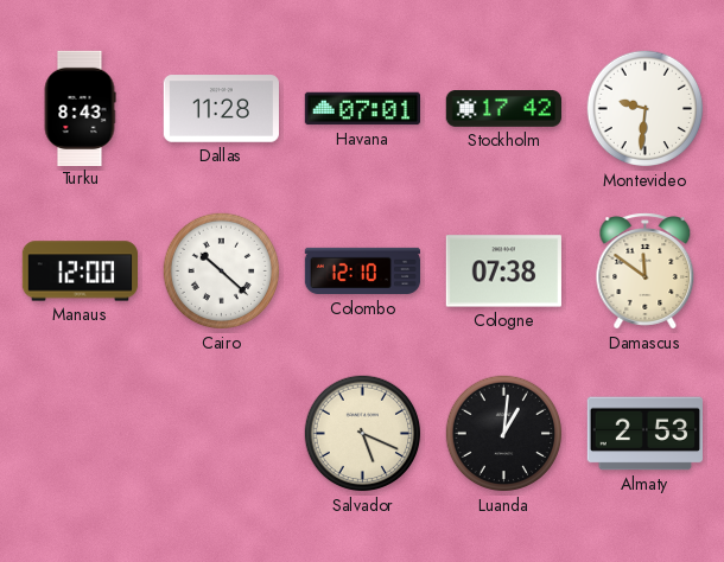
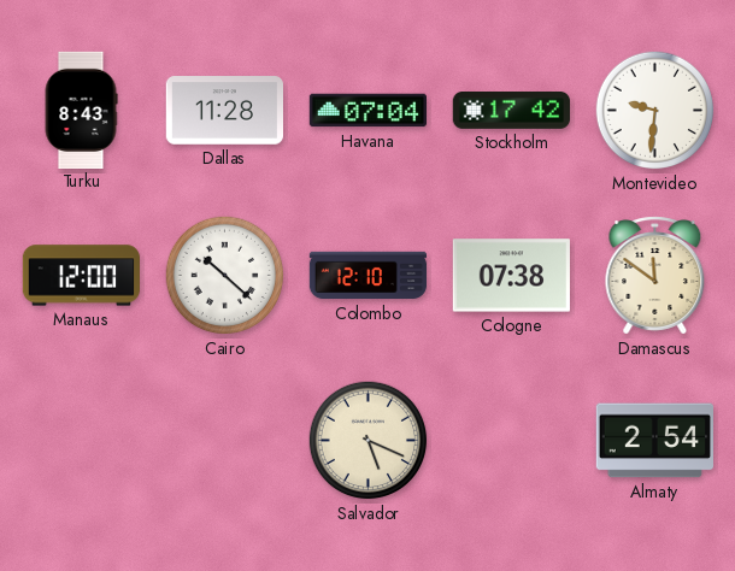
Havana: 07:01 -> 07:04 (367, 111)
Luanda: 1:01 -> none (504, 434)
Almaty: 2:53 -> 2:54 (654, 441)
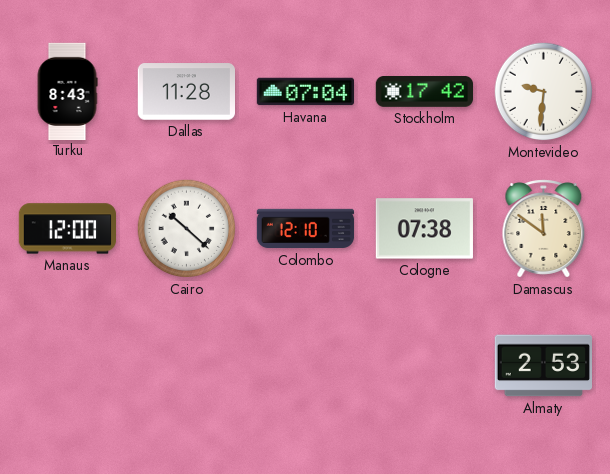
Salvador: 5:19 -> none (369, 441)
Almaty: 2:54 -> 2:53 (543, 366)
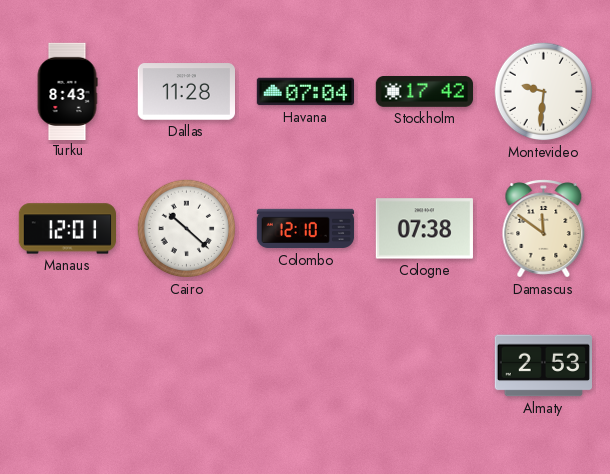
Manaus: 12:00 -> 12:01 (67, 229)
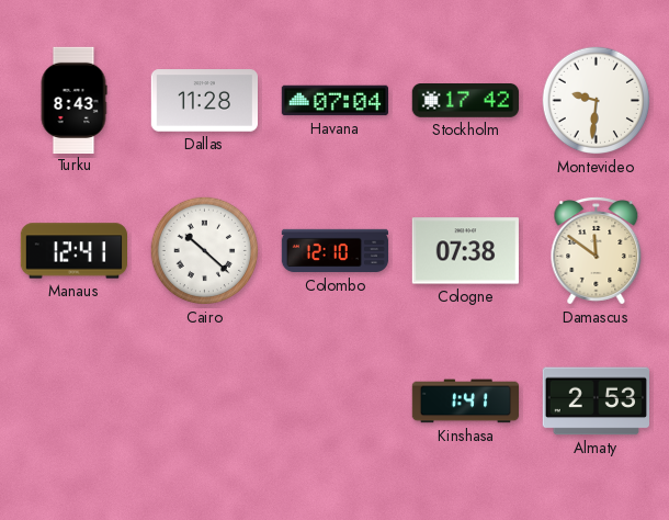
Manaus: 12:01 -> 12:41 (73, 251)
Kinshasa: none -> 1:41 (466, 402)
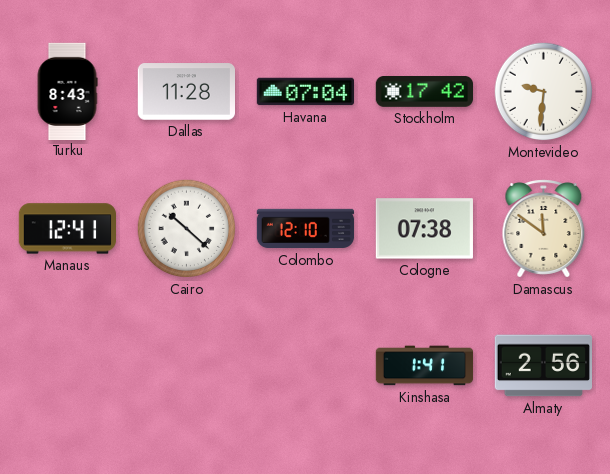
Almaty: 2:53 -> 2:56 (543, 366)
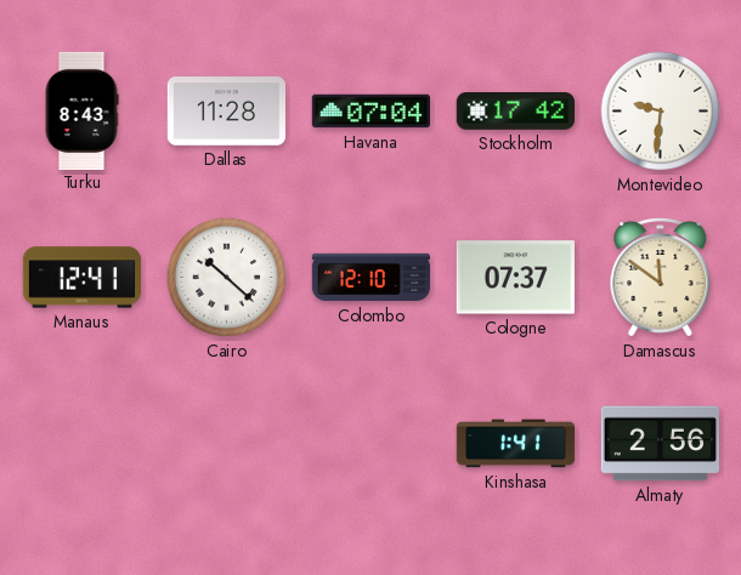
Cologne: 07:38 -> 07:37 (515, 278)
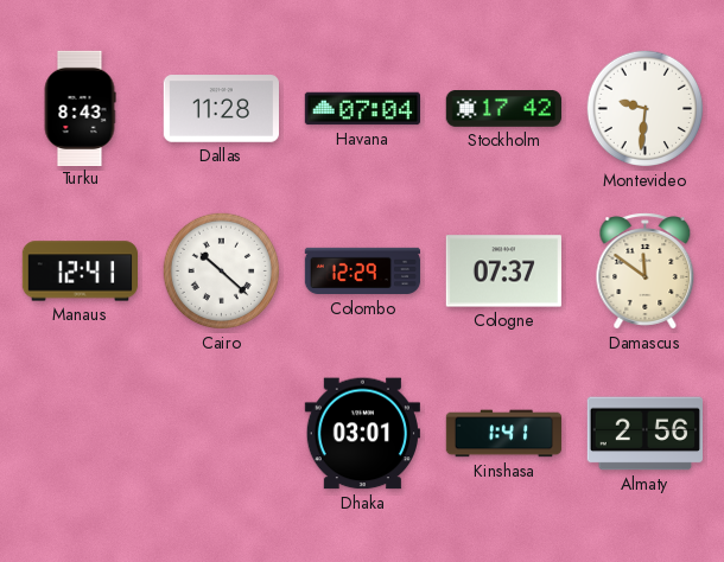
Colombo: 12:10 -> 12:29 (363, 272)
Dhaka: none -> 03:01 (362, 434)
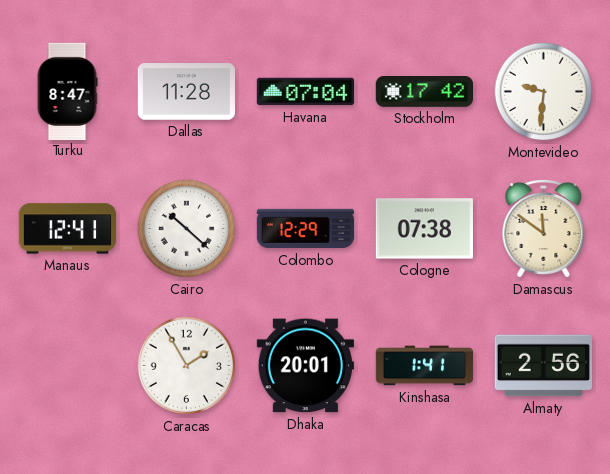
Turku: 8:43 -> 8:47 (67, 91)
Cologne: 07:37 -> 07:38 (424, 229)
Caracas: none -> 1:55 (187, 366)
Dhaka: 03:01 -> 20:01 (305, 366)
